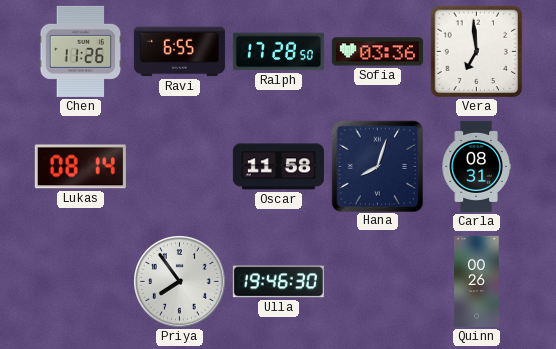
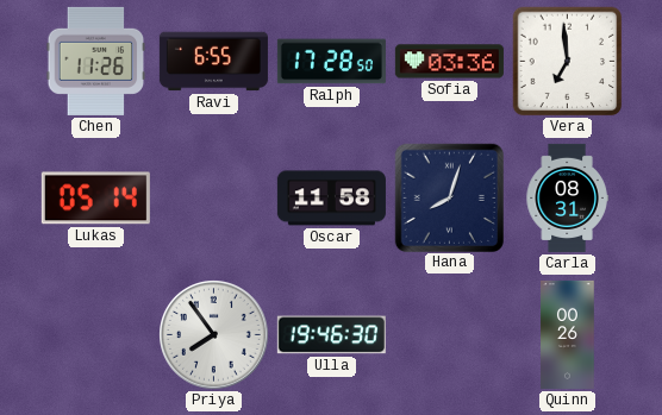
Lukas: 08:14 -> 05:14 (95, 199)
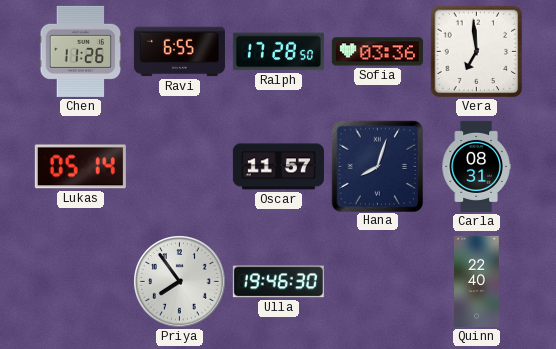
Oscar: 11:58 -> 11:57 (278, 167)
Quinn: 00:26 -> 22:40 (477, 281)
